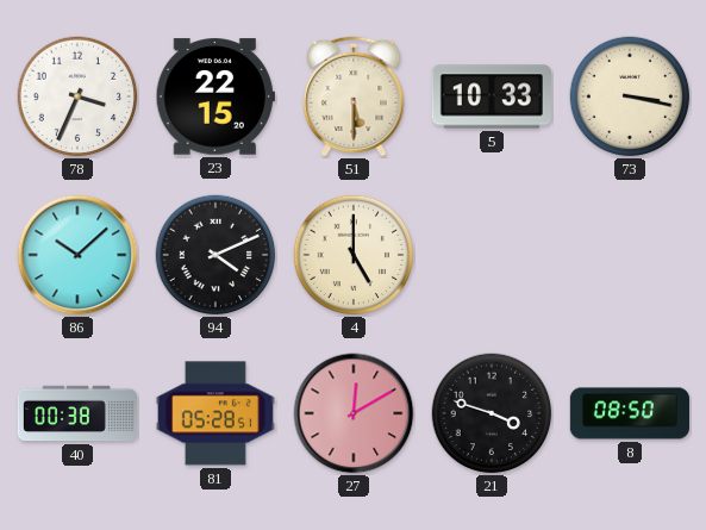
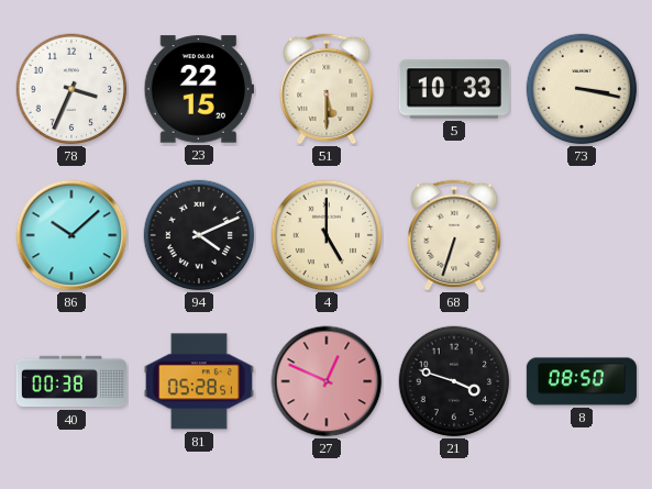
68: none -> 6:33 (454, 235)
27: 12:10 -> 12:49 (327, 381)
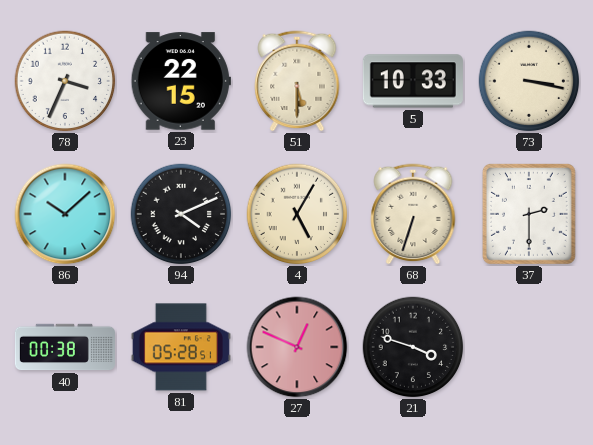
4: 5:00 -> 5:05 (297, 214)
37: none -> 2:30 (529, 214)
8: 08:50 -> none (582, 381)
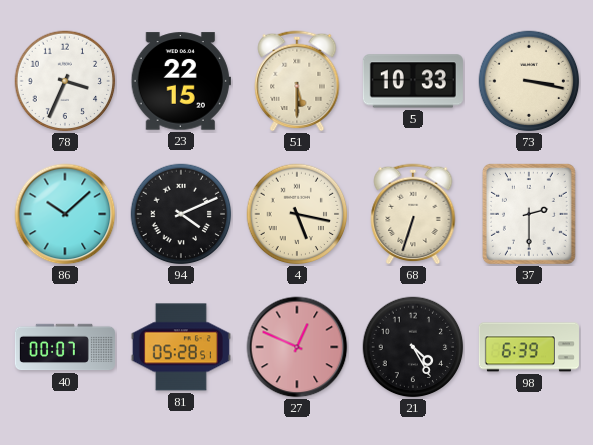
4: 5:05 -> 5:17 (297, 214)
40: 00:38 -> 00:07 (65, 347)
21: 3:48 -> 4:25 (413, 347)
98: none -> 6:39 (529, 347)
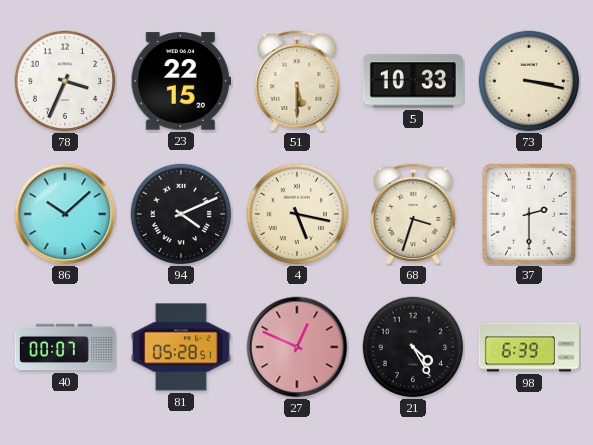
68: 6:33 -> 3:33 (413, 214)
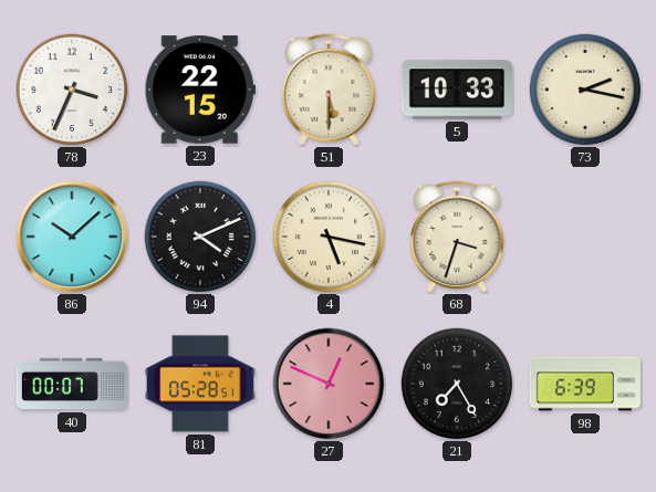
73: 3:17 -> 2:17 (585, 90)
37: 2:30 -> none (529, 214)
21: 4:25 -> 7:25 (457, 384)
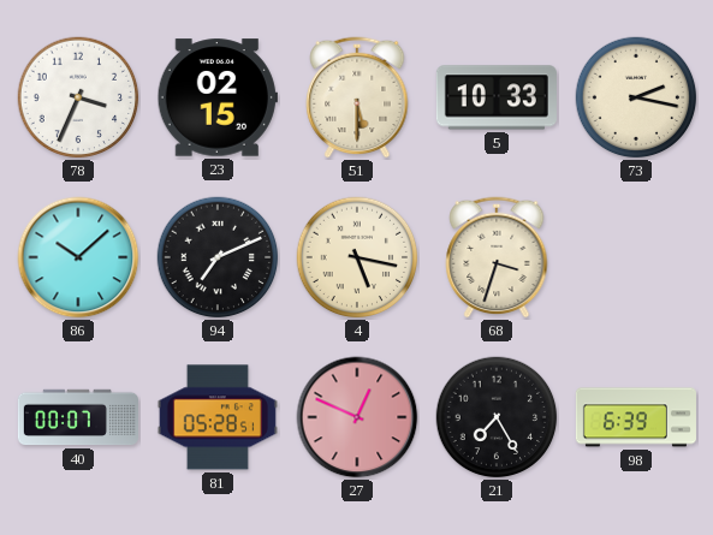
23: 22:15 -> 02:15 (218, 97)
94: 4:11 -> 7:11 (218, 257)
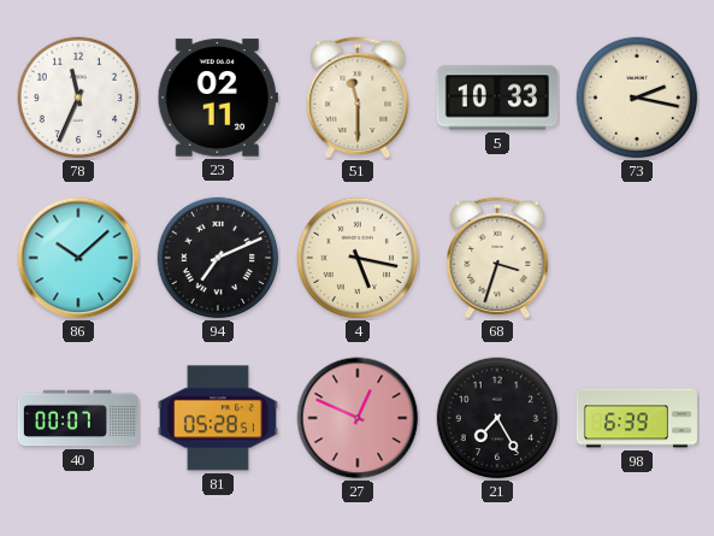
78: 3:34 -> 11:34 (78, 98)
23: 02:15 -> 02:11 (218, 98)
51: 5:30 -> 11:30 (358, 98)
